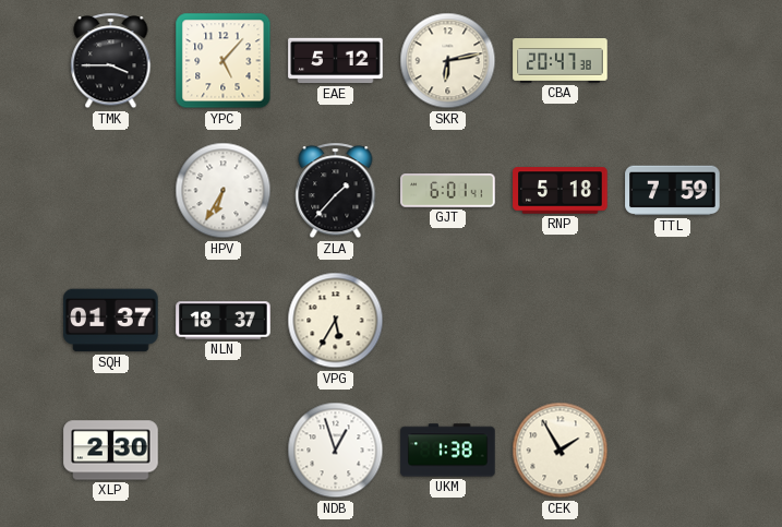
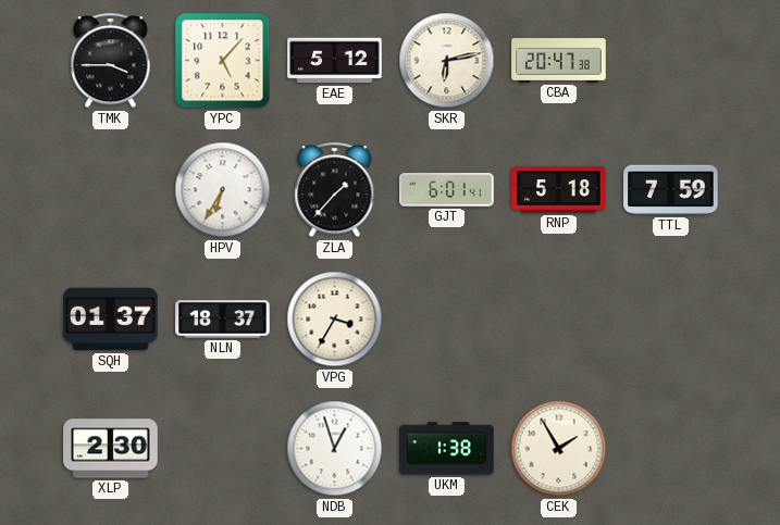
VPG: 5:35 -> 3:35 (335, 320)
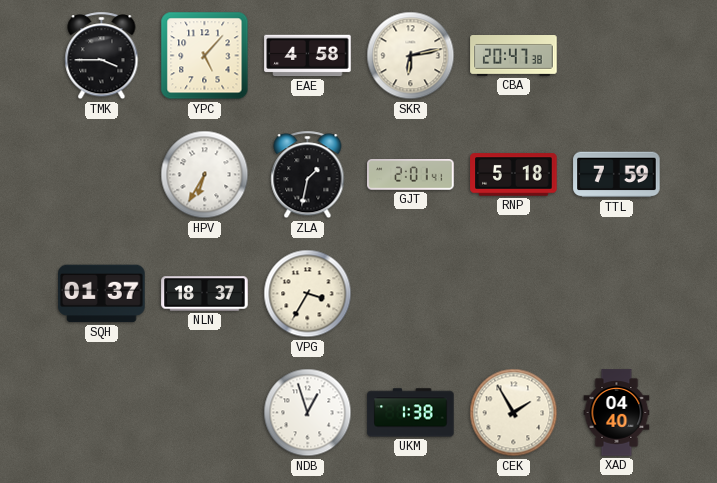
EAE: 5:12 -> 4:58 (308, 56)
ZLA: 1:37 -> 1:32 (308, 175)
GJT: 6:01 -> 2:01 (411, 175)
XLP: 2:30 -> none (111, 449)
XAD: none -> 04:40 (617, 413)
